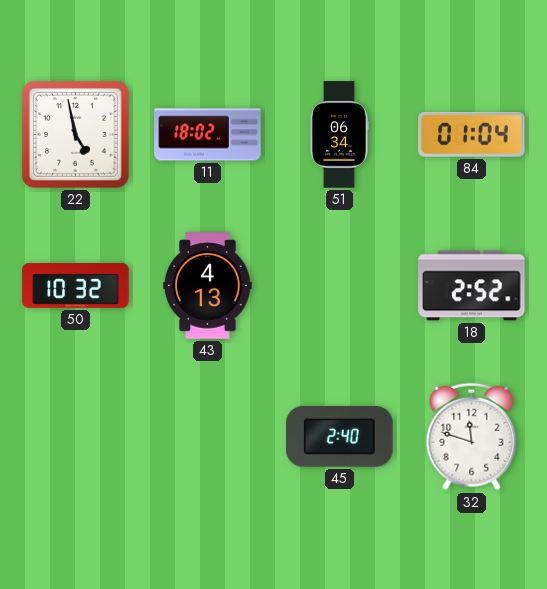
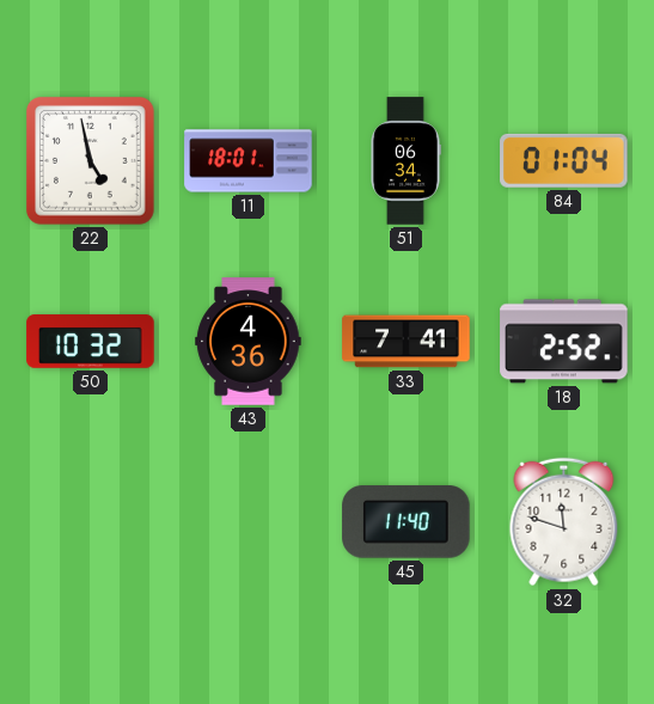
11: 18:02 -> 18:01 (249, 161)
43: 4:13 -> 4:36 (249, 342)
33: none -> 7:41 (407, 342)
45: 2:40 -> 11:40 (407, 522)
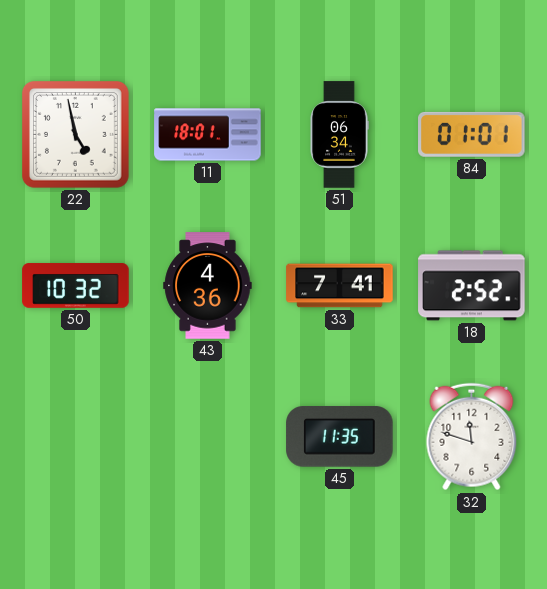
84: 01:04 -> 01:01 (472, 134)
45: 11:40 -> 11:35 (340, 437)
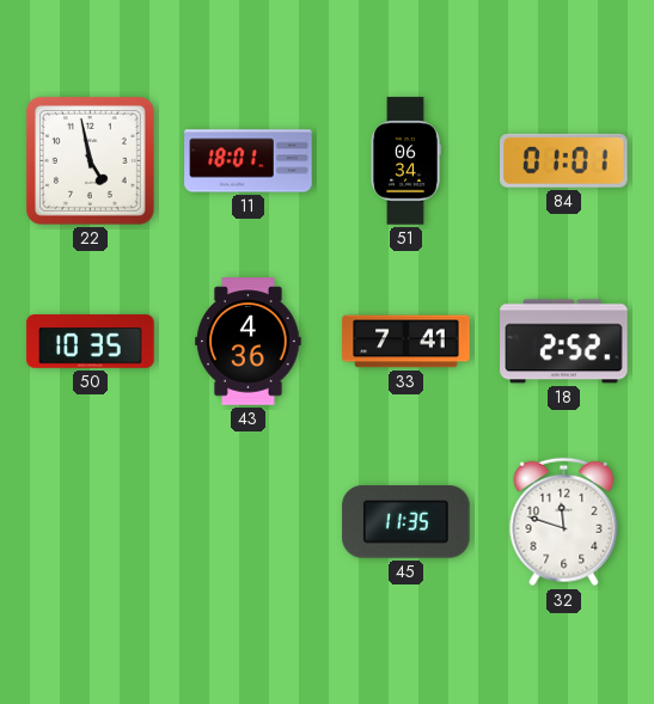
50: 10:32 -> 10:35 (91, 342)
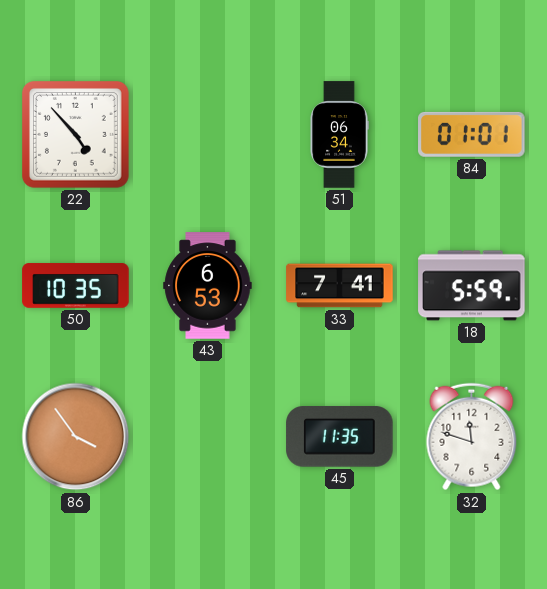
22: 4:58 -> 4:53 (76, 135)
11: 18:01 -> none (249, 161)
43: 4:36 -> 6:53 (208, 286)
18: 2:52 -> 5:59 (472, 286)
86: none -> 3:54 (76, 437)
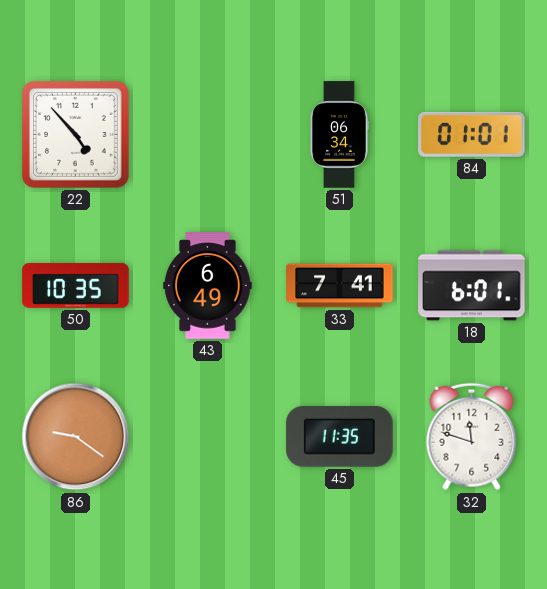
43: 6:53 -> 6:49 (208, 286)
18: 5:59 -> 6:01 (472, 286)
86: 3:54 -> 9:21 (76, 437)
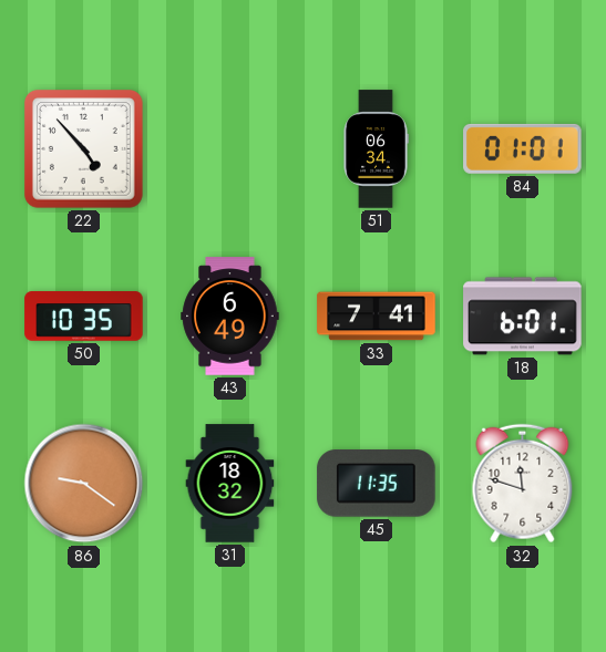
31: none -> 18:32 (230, 484)
